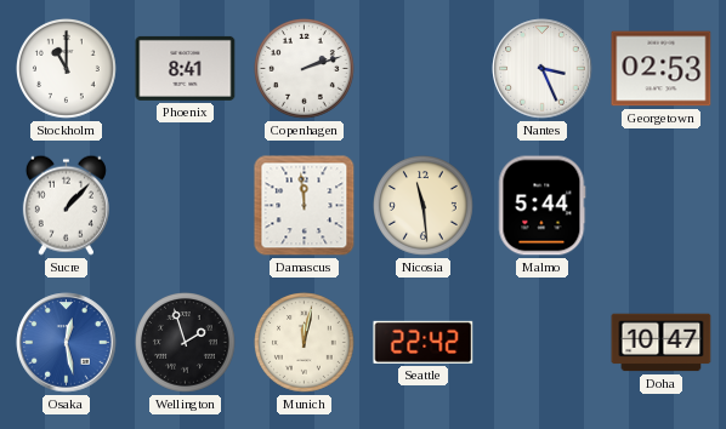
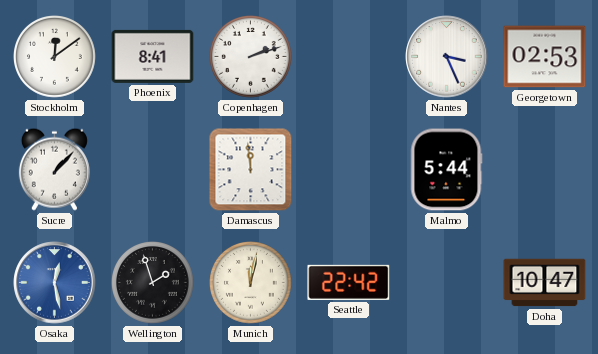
Stockholm: 11:00 -> 12:09 (55, 57)
Nicosia: 11:29 -> none (424, 206)
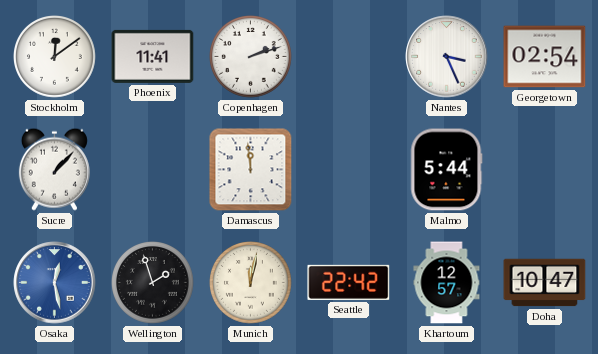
Phoenix: 8:41 -> 11:41 (153, 56)
Georgetown: 02:53 -> 02:54 (545, 57)
Khartoum: none -> 12:57 (447, 283)
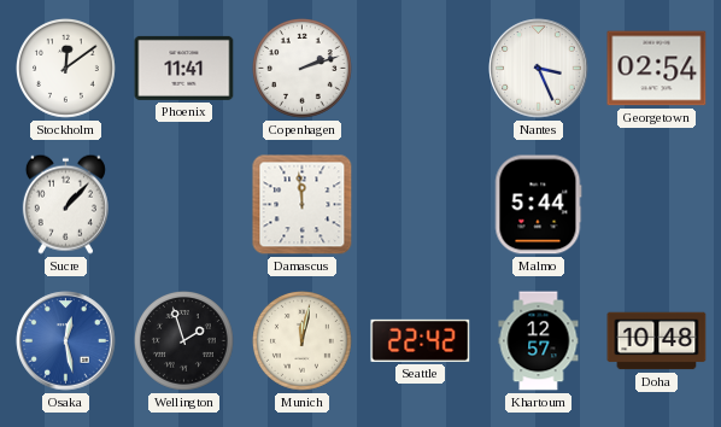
Doha: 10:47 -> 10:48 (657, 341)
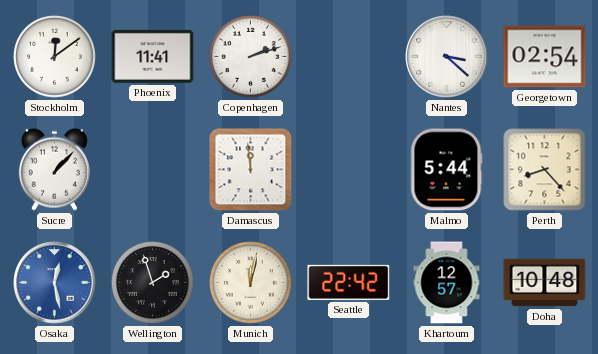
Nantes: 3:26 -> 3:22 (447, 57)
Perth: none -> 8:23 (545, 170)
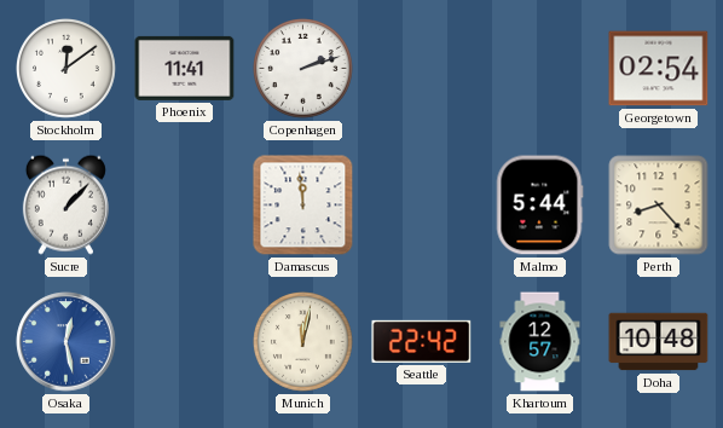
Nantes: 3:22 -> none (447, 57)
Wellington: 1:57 -> none (153, 283)
